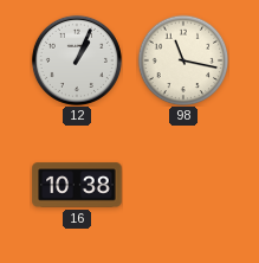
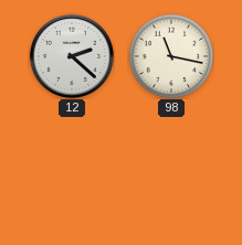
12: 1:04 -> 2:22 (72, 56)
16: 10:38 -> none (77, 185)
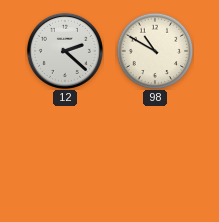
98: 11:17 -> 10:50 (155, 51)
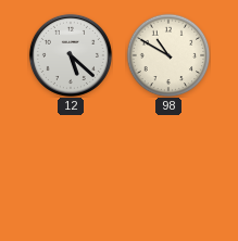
12: 2:22 -> 5:22 (71, 55)
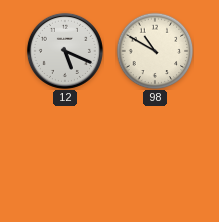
12: 5:22 -> 5:19 (65, 51)
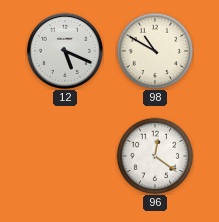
96: none -> 12:21 (155, 156)
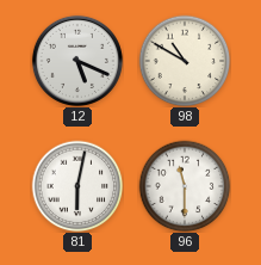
81: none -> 6:02 (77, 186)
96: 12:21 -> 11:30 (185, 186)
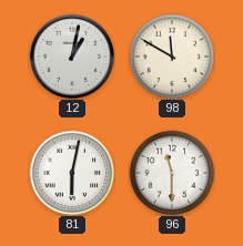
12: 5:19 -> 1:02 (72, 57)
98: 10:50 -> 11:50 (172, 57)
